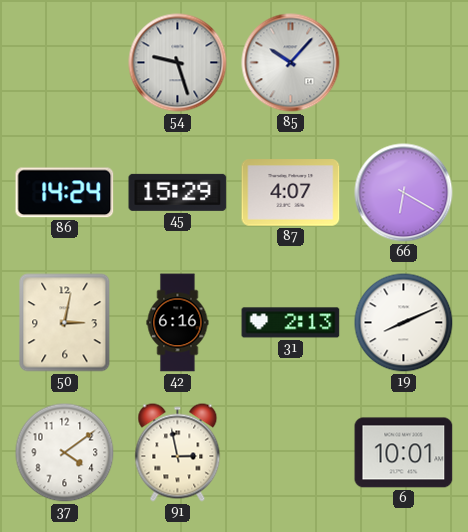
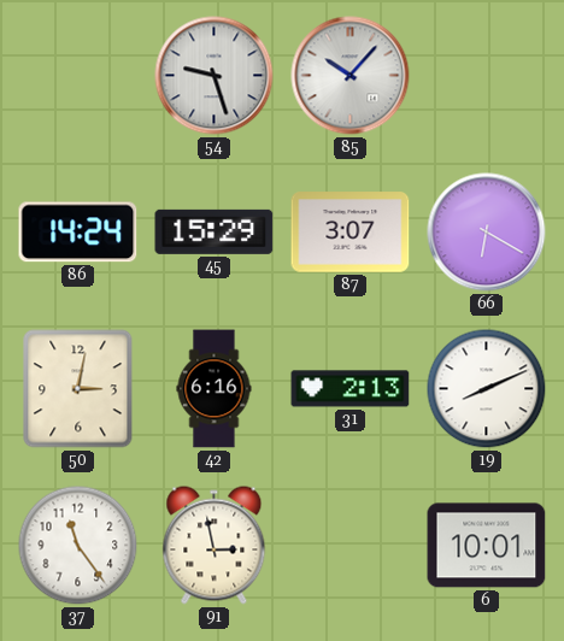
87: 4:07 -> 3:07 (351, 233)
37: 4:09 -> 11:24 (78, 546)
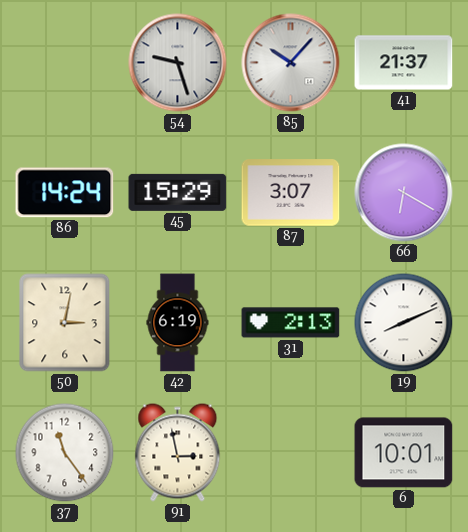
41: none -> 21:37 (404, 63)
42: 6:16 -> 6:19 (178, 323)
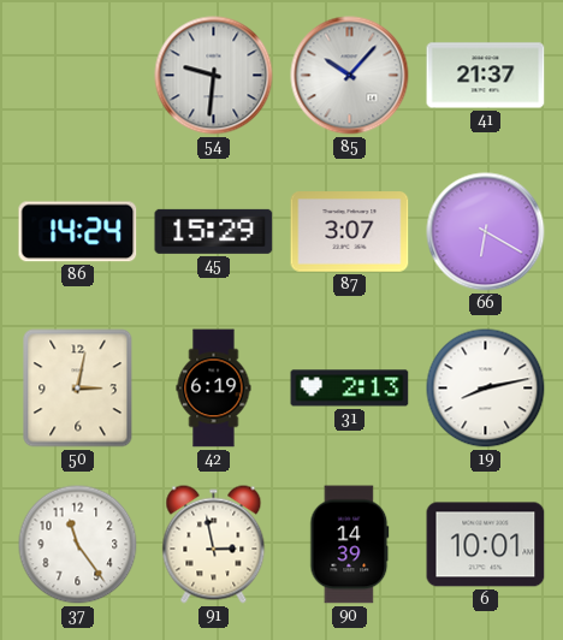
54: 9:27 -> 9:31 (214, 76)
19: 8:11 -> 8:13 (486, 389)
90: none -> 14:39 (350, 545)
